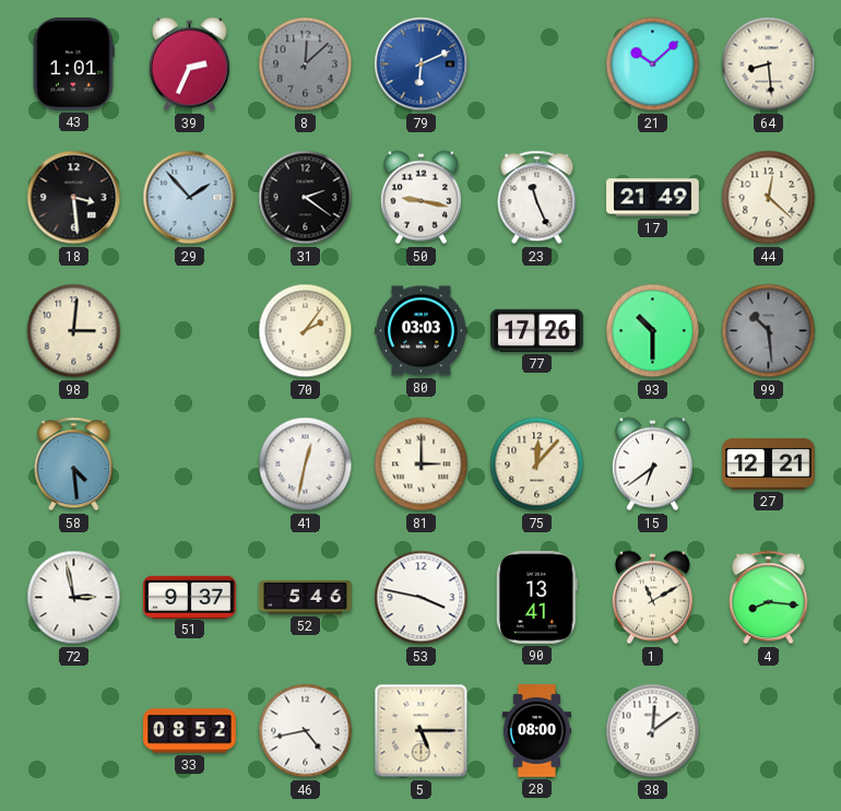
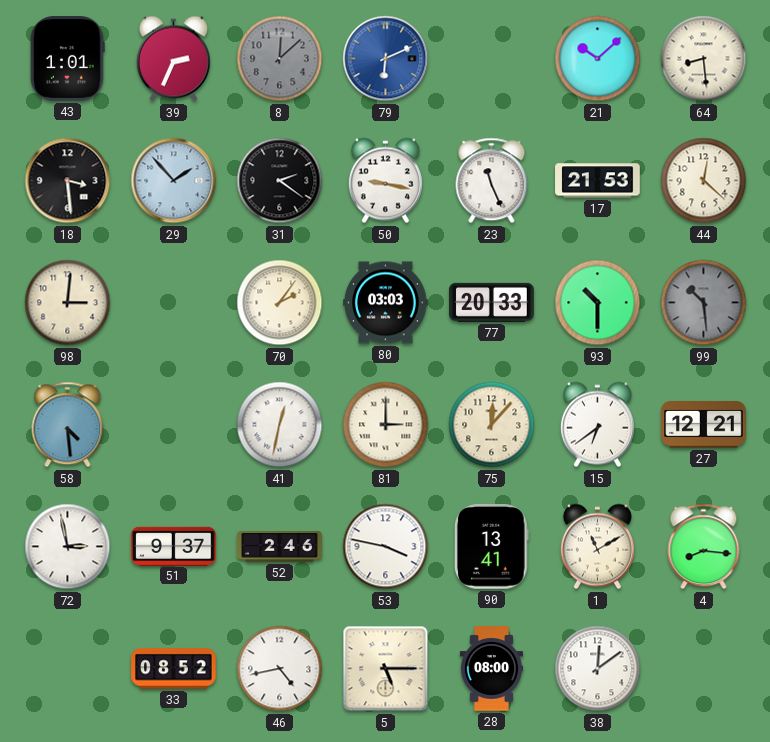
17: 21:49 -> 21:53 (598, 181)
77: 17:26 -> 20:33 (492, 302)
52: 5:46 -> 2:46 (280, 547)
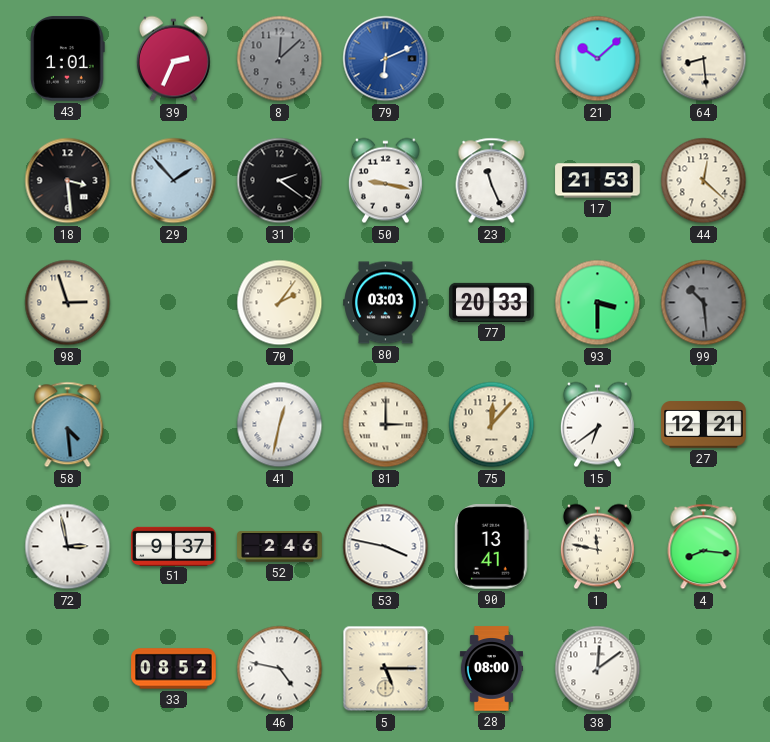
98: 3:01 -> 2:57 (68, 303)
93: 10:30 -> 3:30 (598, 303)
1: 11:10 -> 11:47 (597, 547)
46: 4:43 -> 4:47 (280, 669)
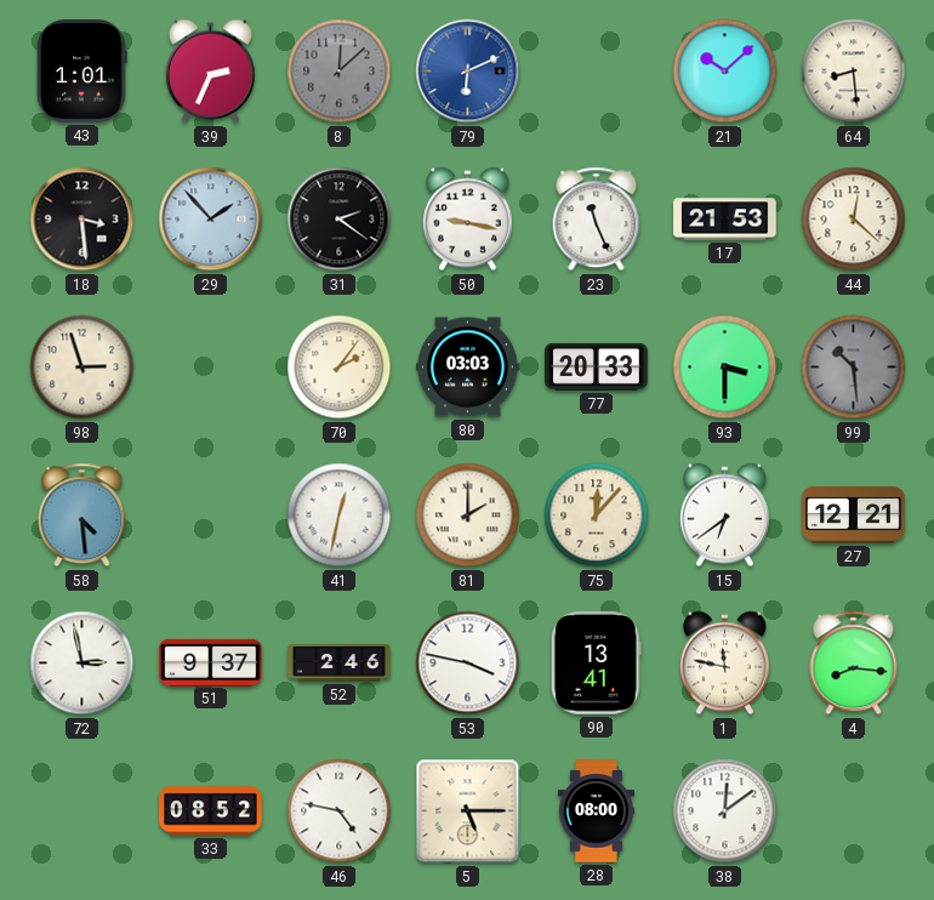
81: 3:00 -> 2:00 (468, 515)
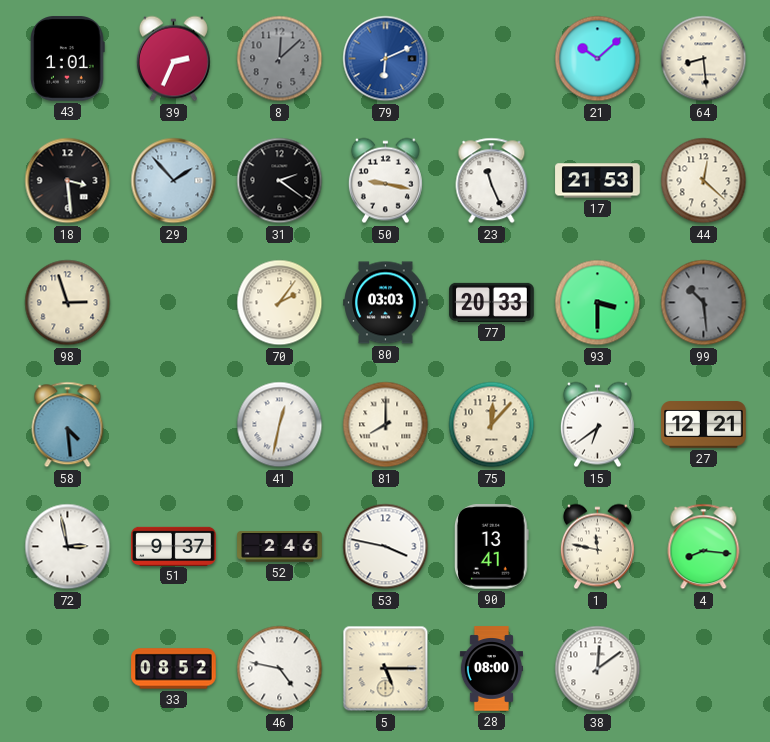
81: 2:00 -> 8:00 (386, 425)
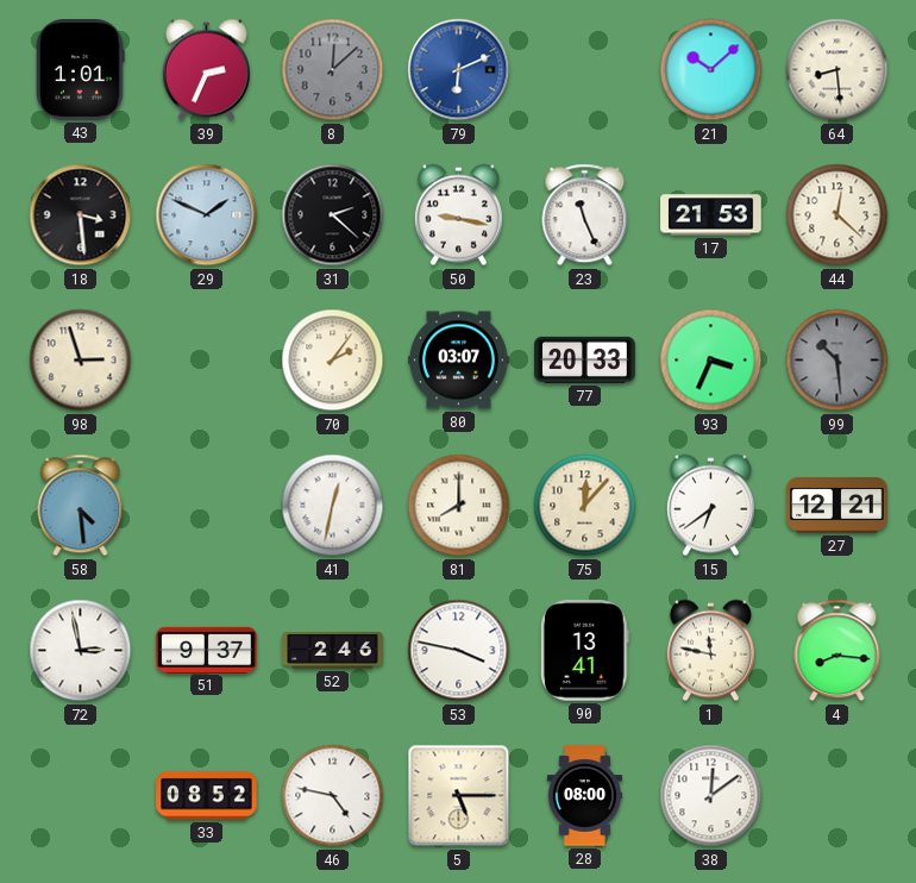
29: 1:53 -> 1:49 (207, 215)
31: 2:21 -> 2:22 (333, 215)
80: 03:03 -> 03:07 (459, 361)
93: 3:30 -> 3:34 (711, 361)
